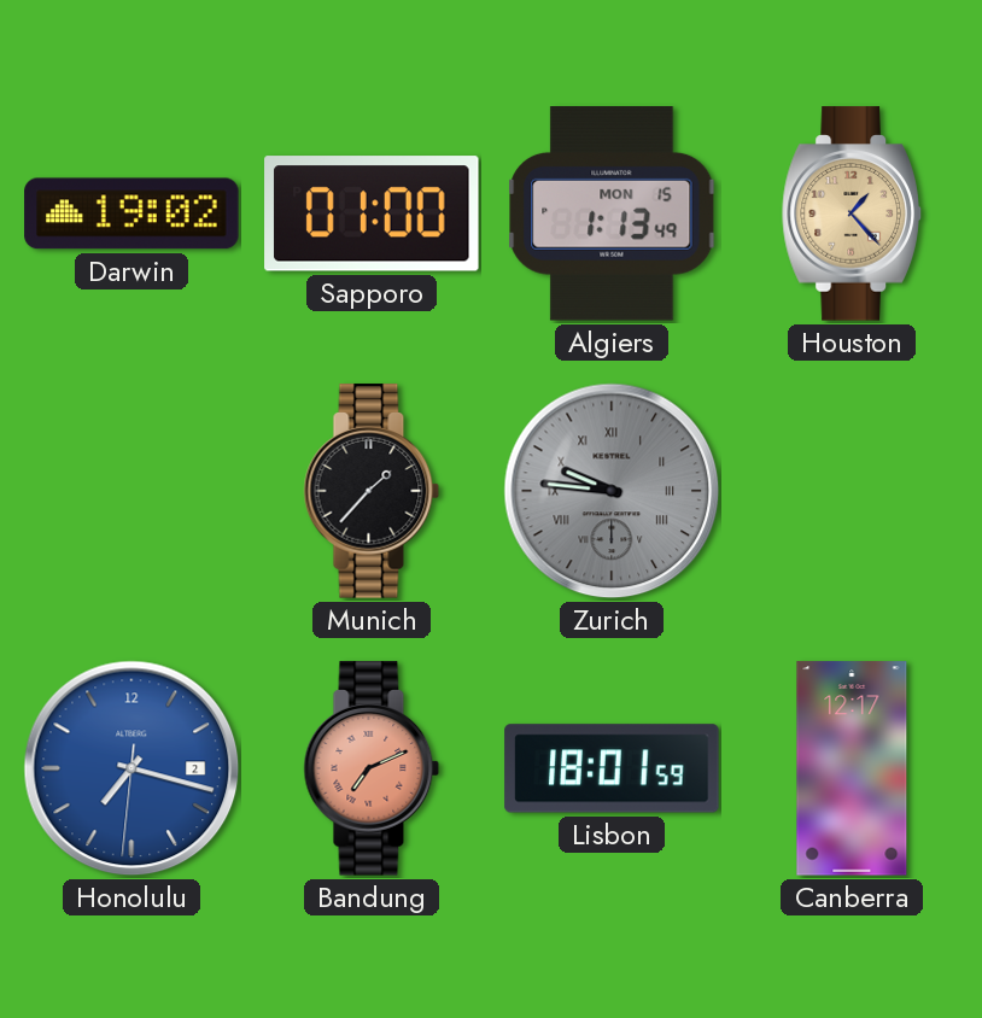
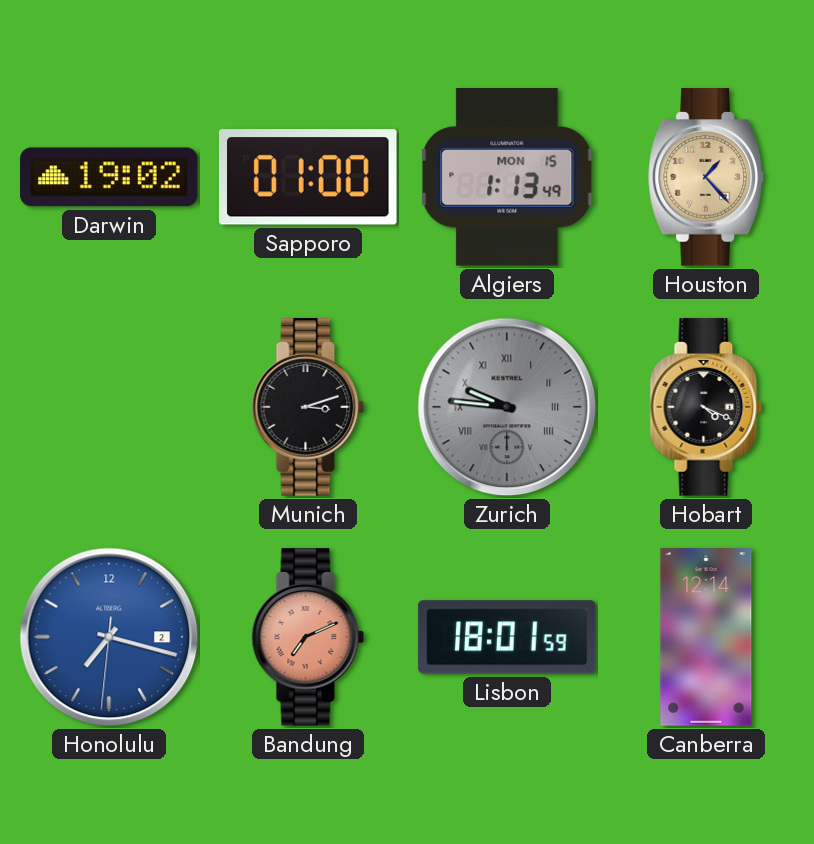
Munich: 1:37 -> 3:12 (308, 407)
Hobart: none -> 4:19 (706, 407)
Canberra: 12:17 -> 12:14 (706, 637)
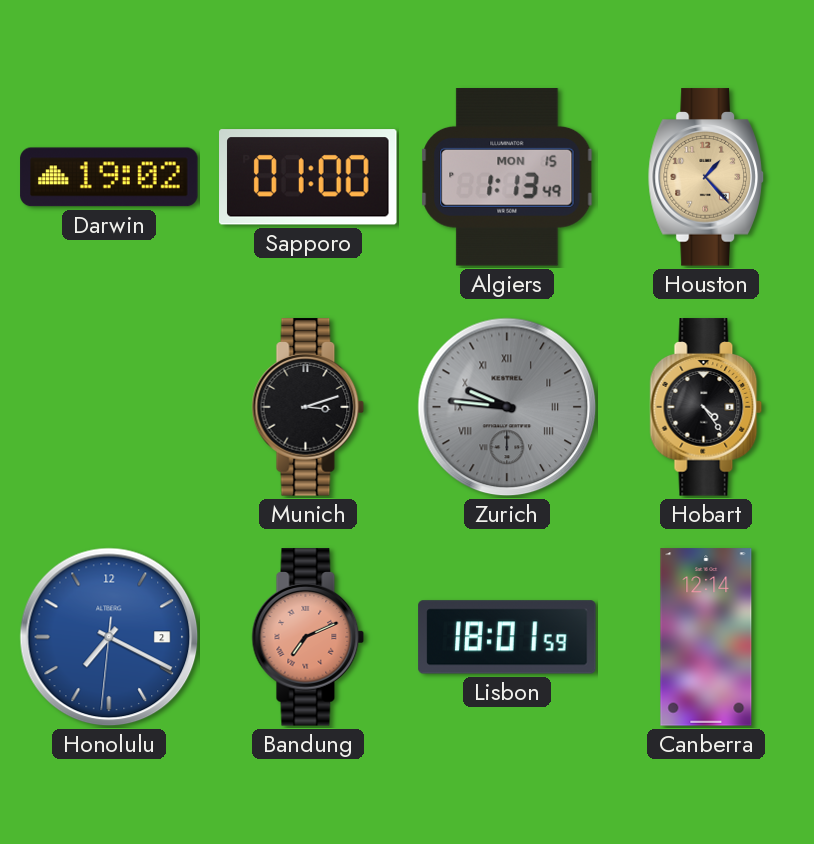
Hobart: 4:19 -> 4:24 (706, 407)
Honolulu: 7:17 -> 7:19 (109, 637)
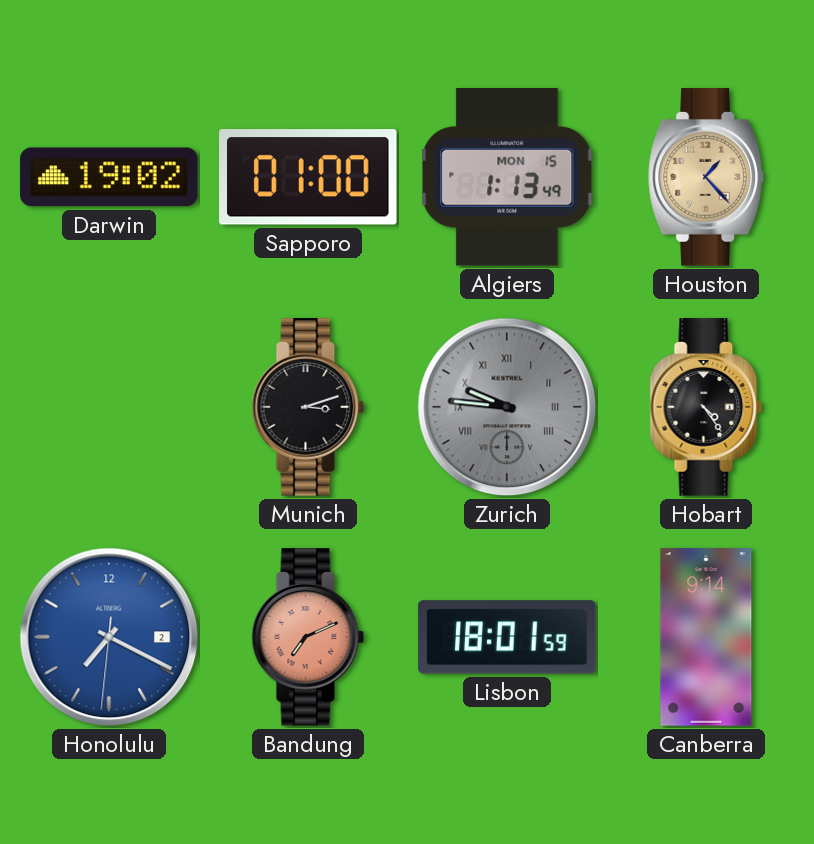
Canberra: 12:14 -> 9:14 (706, 637)
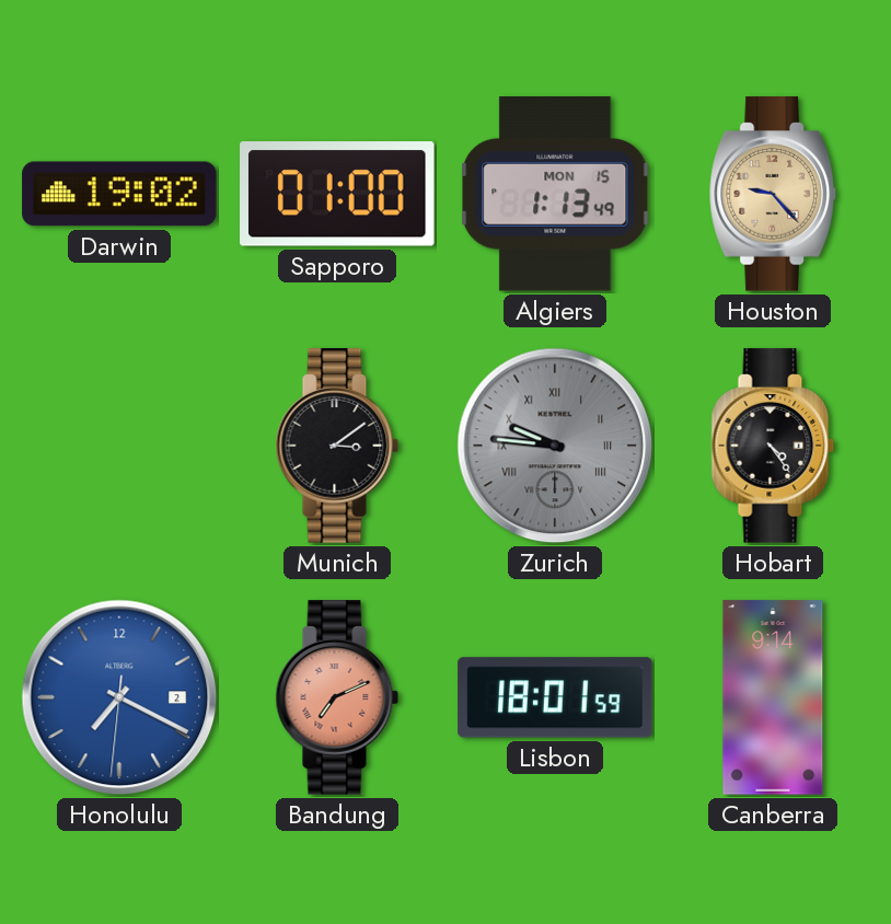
Houston: 1:23 -> 9:23 (773, 194)
Munich: 3:12 -> 3:09 (337, 446)
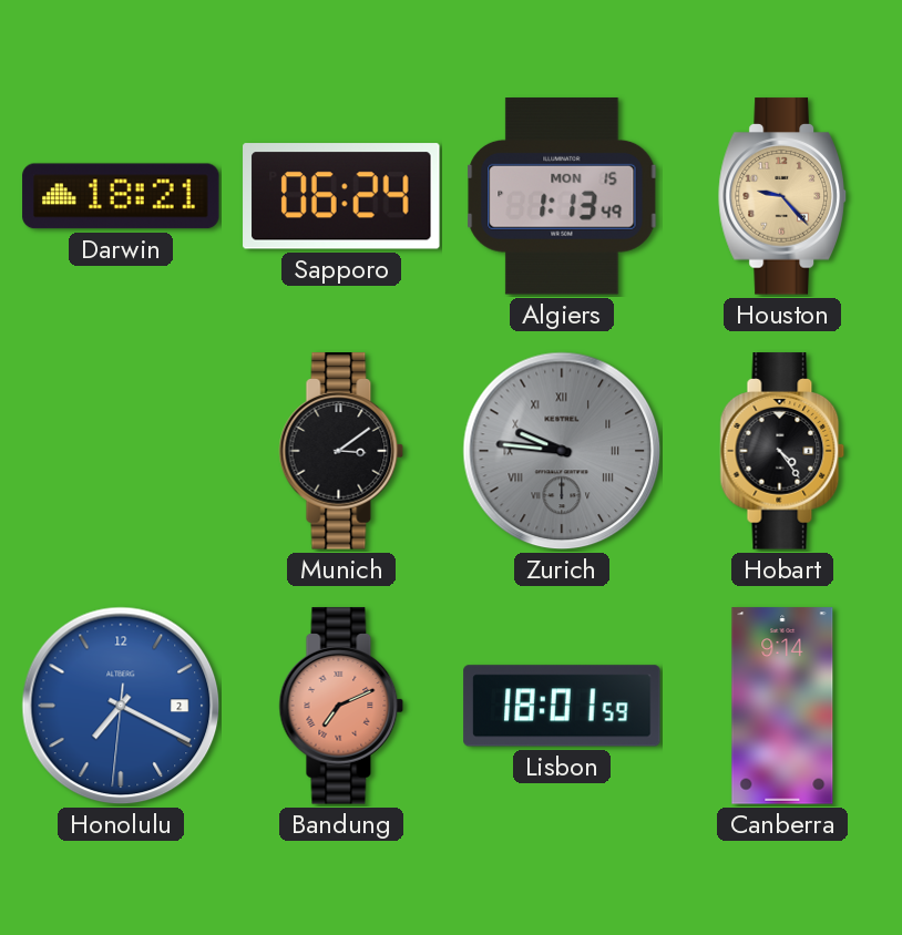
Darwin: 19:02 -> 18:21 (121, 196)
Sapporo: 01:00 -> 06:24 (341, 196)
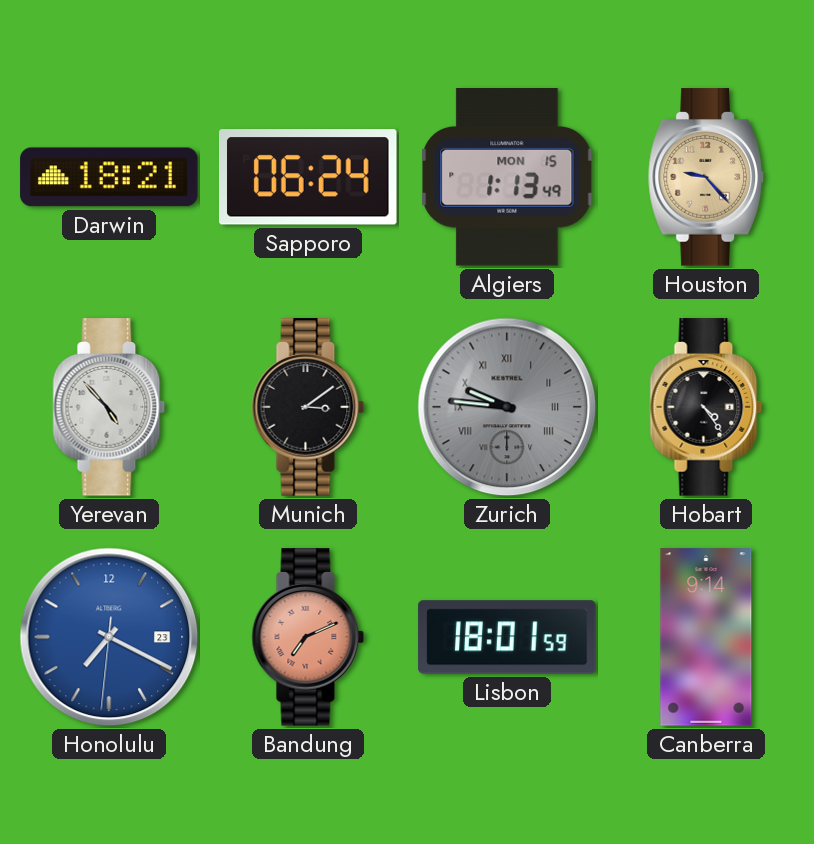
Yerevan: none -> 4:53 (109, 407)
Honolulu date: 2 -> 23 (109, 637)
